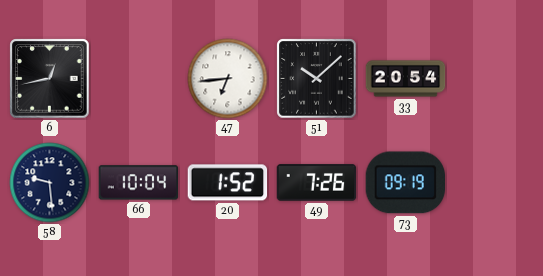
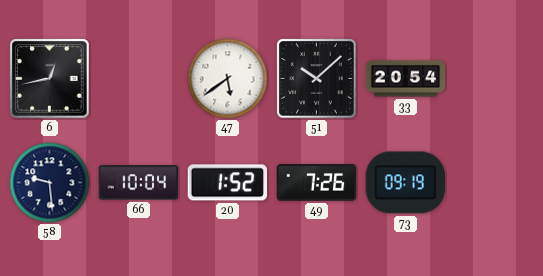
47: 6:44 -> 5:39 (228, 79)
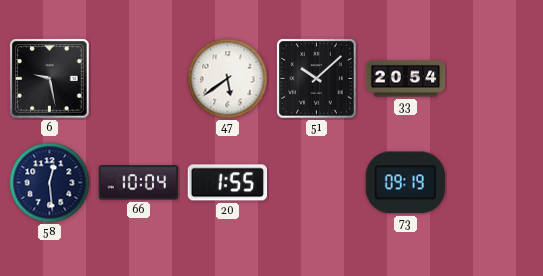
6: 12:43 -> 9:28 (50, 79)
58: 9:29 -> 12:29 (50, 183)
20: 1:52 -> 1:55 (228, 183)
49: 7:26 -> none (317, 183)
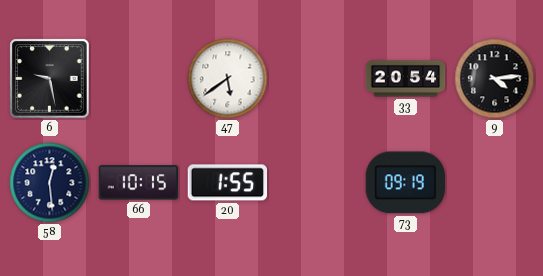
51: 10:08 -> none (317, 79)
9: none -> 4:14 (495, 79)
66: 10:04 -> 10:15 (139, 183)
